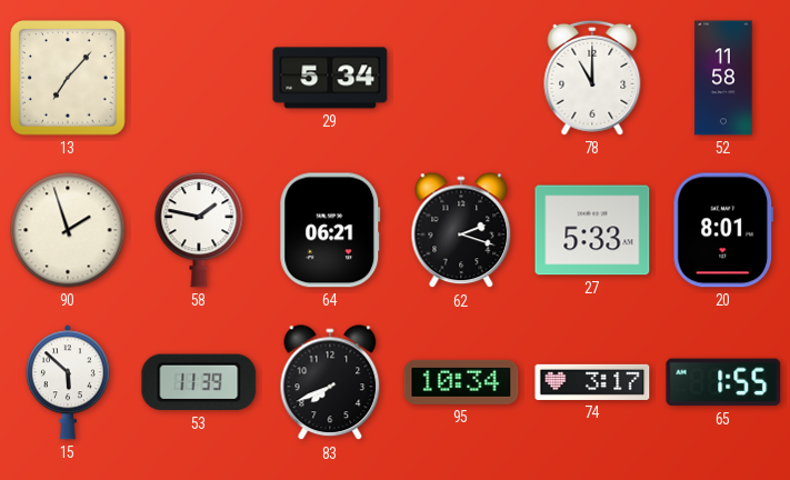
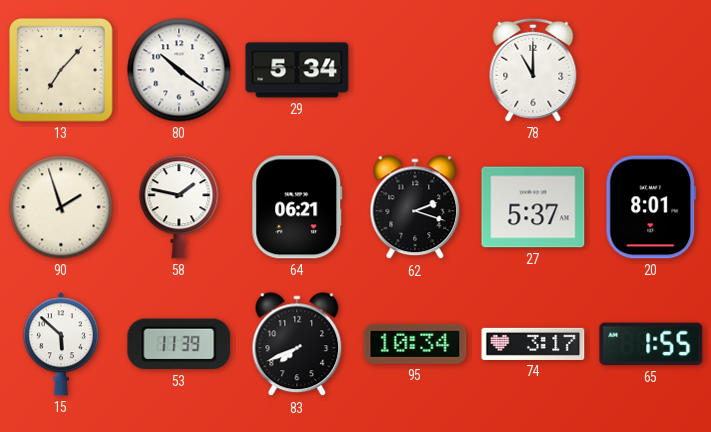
80: none -> 10:21 (179, 70)
52: 11:58 -> none (723, 78)
27: 5:33 -> 5:37 (533, 207)
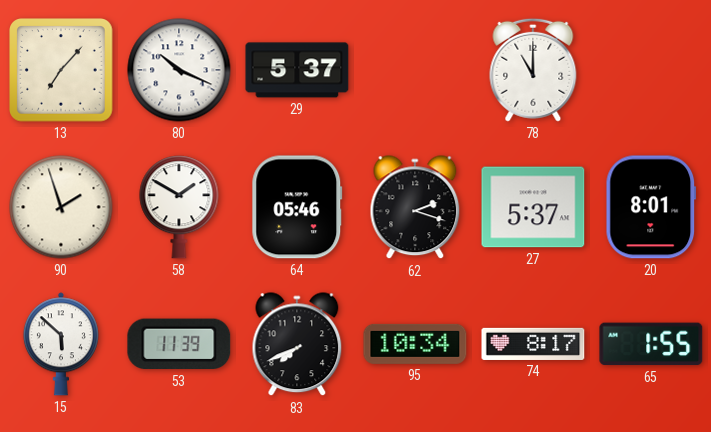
80: 10:21 -> 10:19 (179, 70)
29: 5:34 -> 5:37 (297, 70)
58: 1:47 -> 1:50 (179, 207)
64: 06:21 -> 05:46 (297, 207)
74: 3:17 -> 8:17 (533, 344)
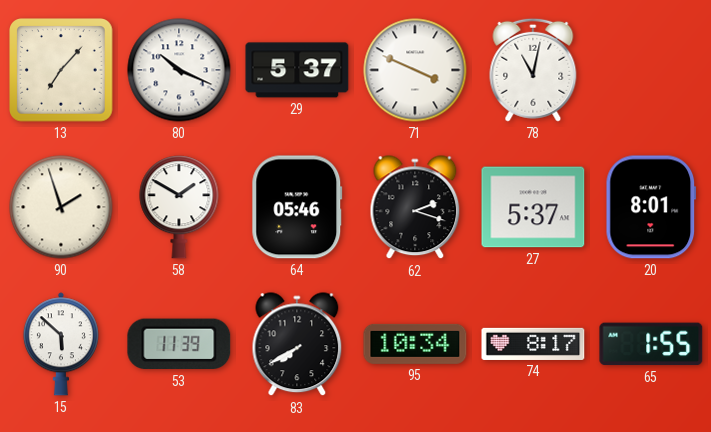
71: none -> 3:49 (415, 70)
78: 11:00 -> 11:02 (533, 70)
83: 7:41 -> 7:40 (297, 345)
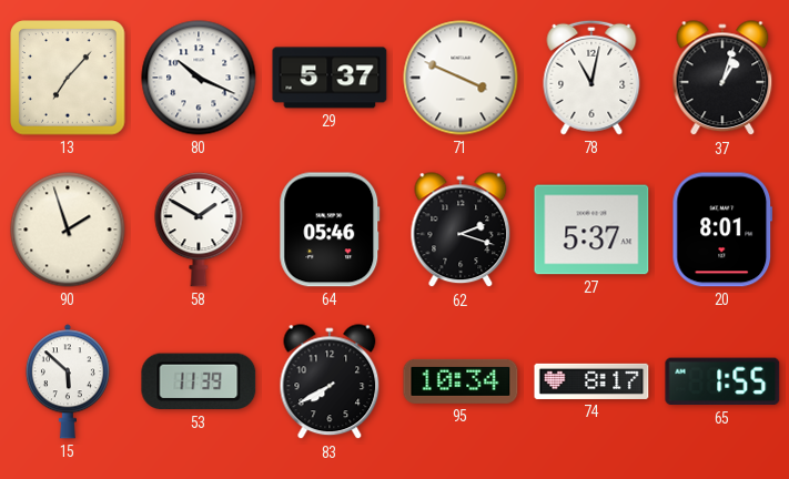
37: none -> 1:03 (722, 79)
